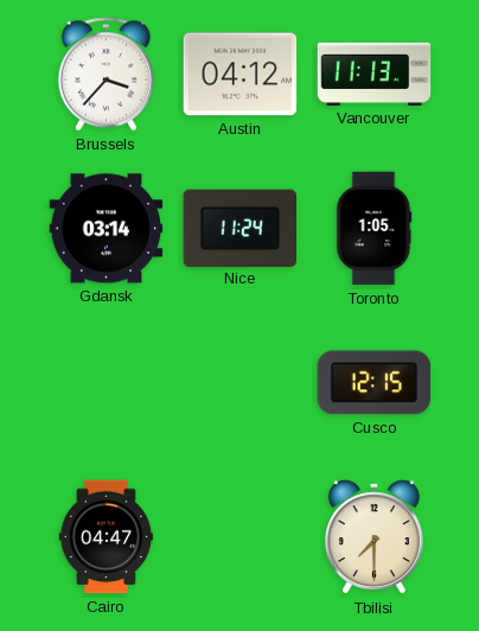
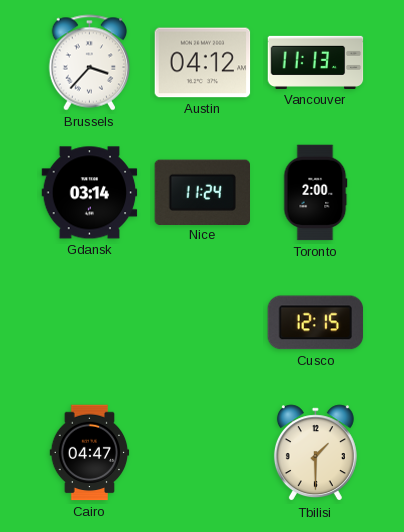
Toronto: 1:05 -> 2:00 (315, 193)
Tbilisi: 7:30 -> 1:30 (315, 453)
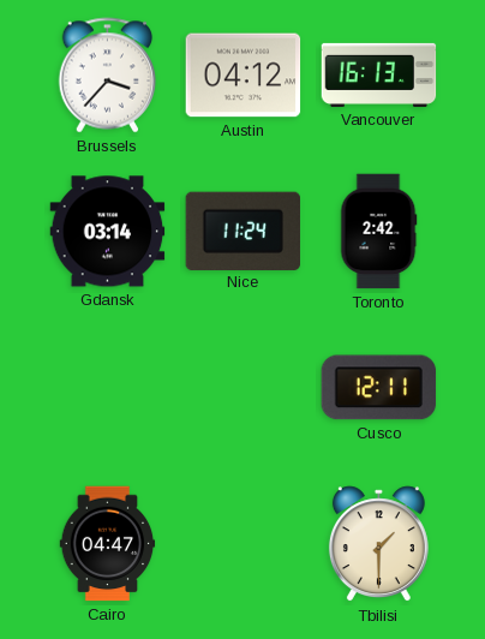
Vancouver: 11:13 -> 16:13 (379, 74)
Toronto: 2:00 -> 2:42 (378, 232)
Cusco: 12:15 -> 12:11 (379, 388)
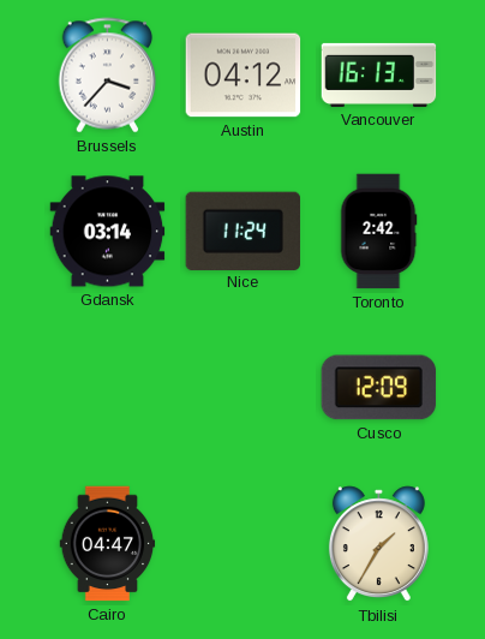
Cusco: 12:11 -> 12:09 (379, 388)
Tbilisi: 1:30 -> 1:35 (378, 544)
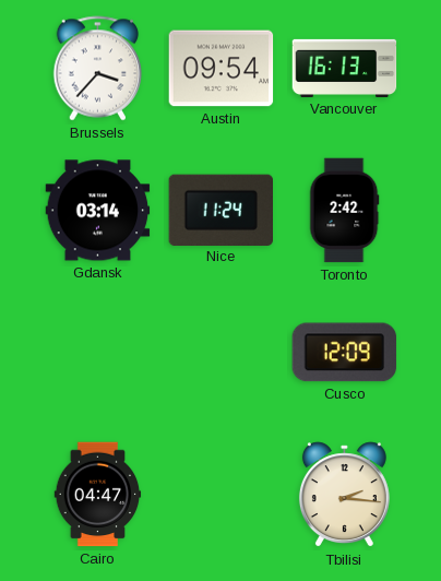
Austin: 04:12 -> 09:54 (222, 69)
Tbilisi: 1:35 -> 2:16 (344, 495)
